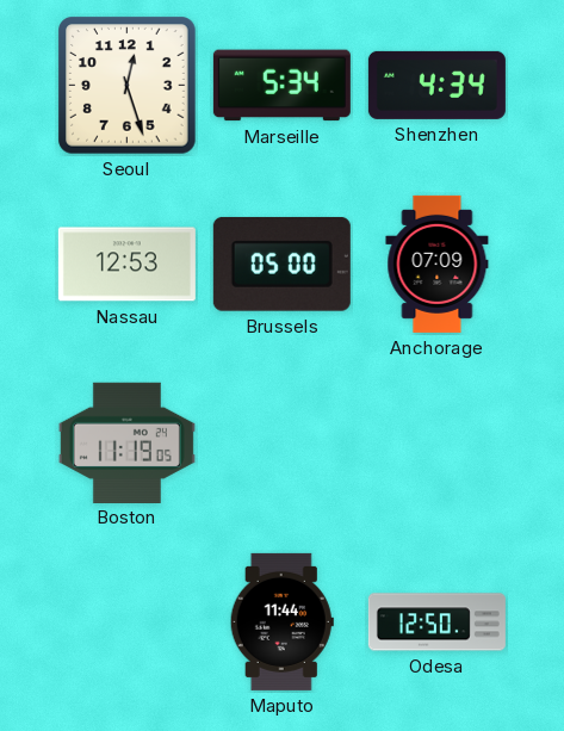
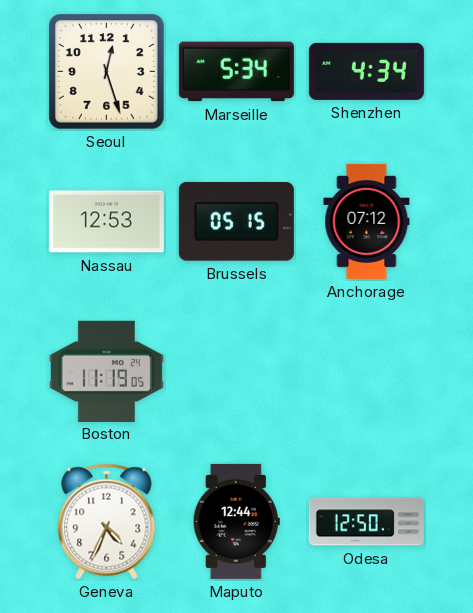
Brussels: 05:00 -> 05:15 (236, 222)
Anchorage: 07:09 -> 07:12 (367, 221)
Geneva: none -> 4:34 (107, 522)
Maputo: 11:44 -> 12:44 (236, 521)
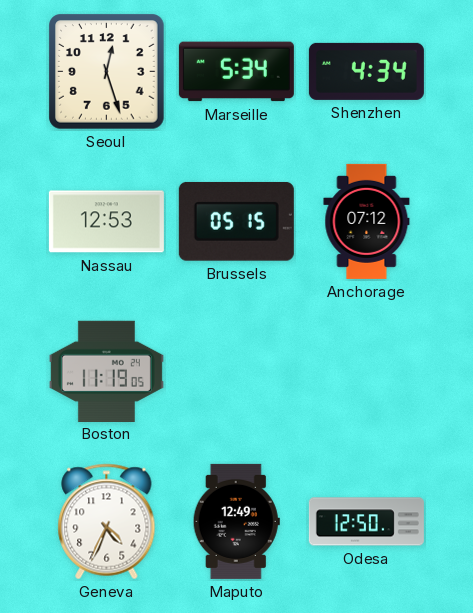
Maputo: 12:44 -> 12:49 (236, 521)
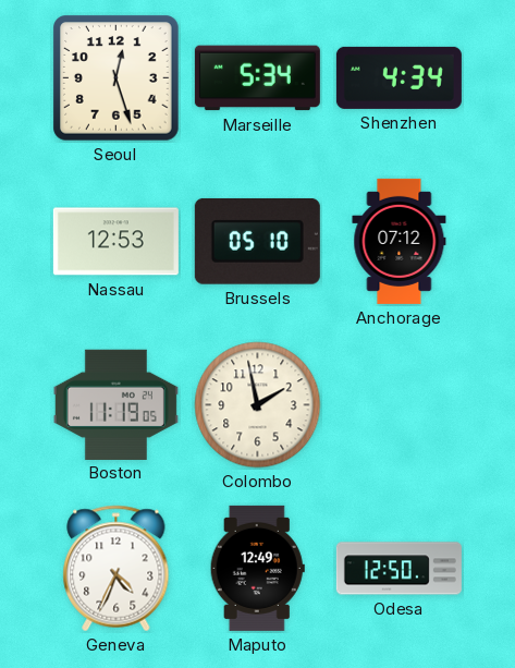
Brussels: 05:15 -> 05:10 (257, 242)
Colombo: none -> 1:58 (258, 405)
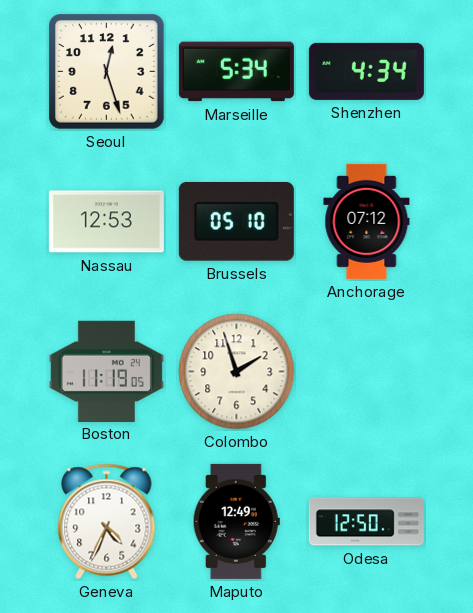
Colombo: 1:58 -> 1:57 (237, 372)
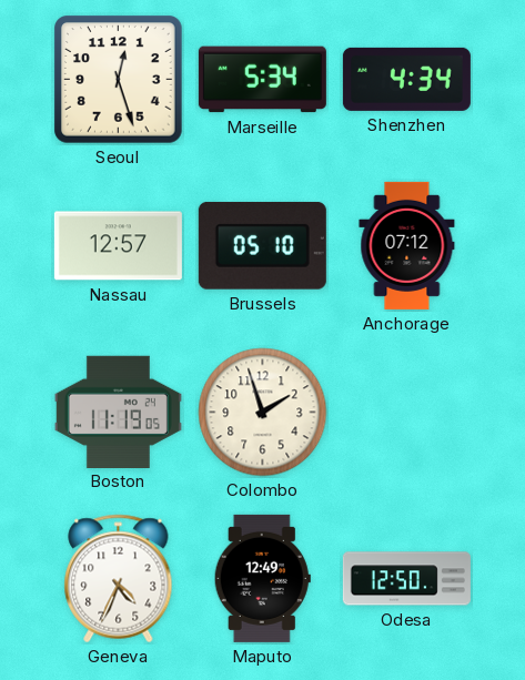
Nassau: 12:53 -> 12:57 (118, 246)
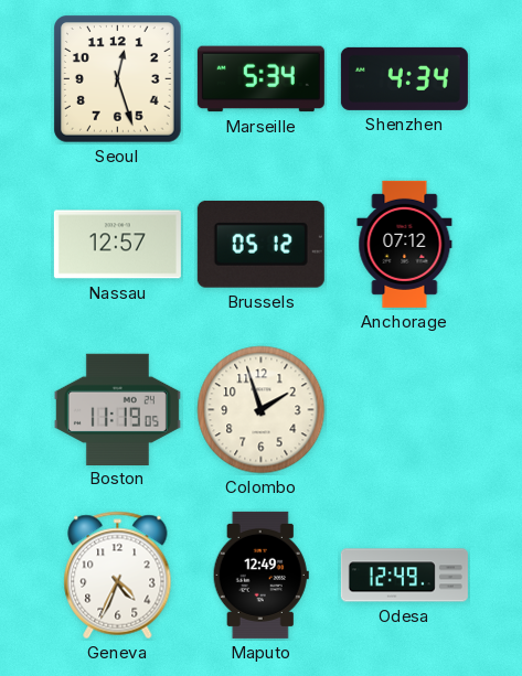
Brussels: 05:10 -> 05:12 (260, 245)
Odesa: 12:50 -> 12:49 (404, 576)
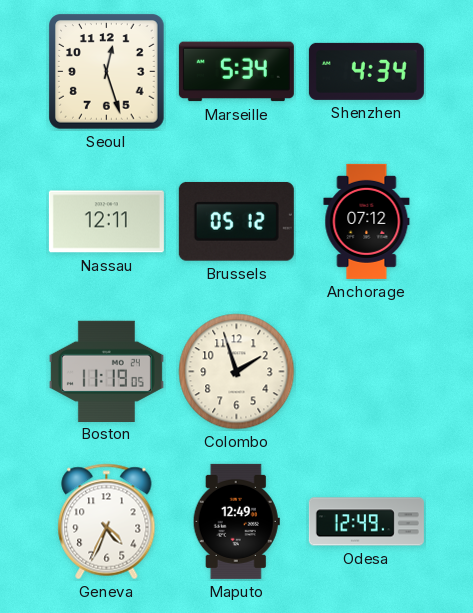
Nassau: 12:57 -> 12:11 (106, 222)
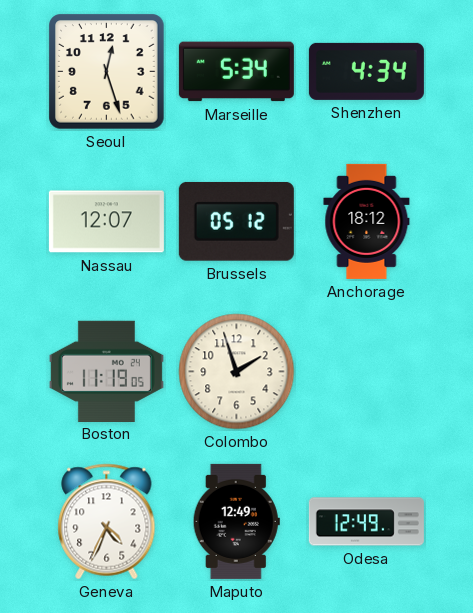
Nassau: 12:11 -> 12:07 (106, 222)
Anchorage: 07:12 -> 18:12 (367, 221)
